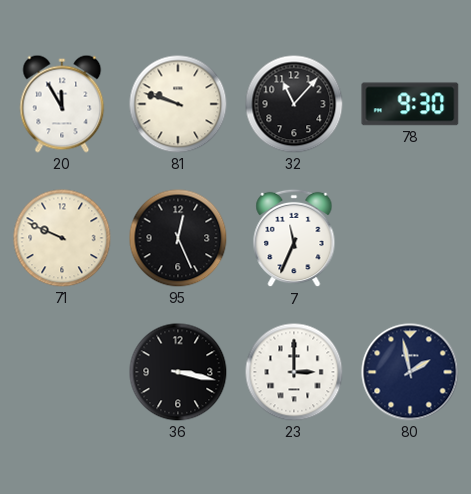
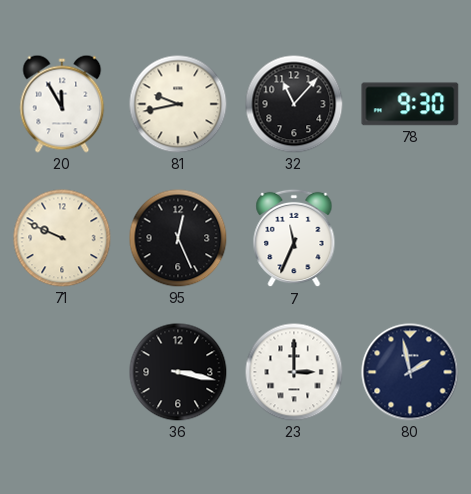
81: 9:48 -> 9:43 (178, 104)
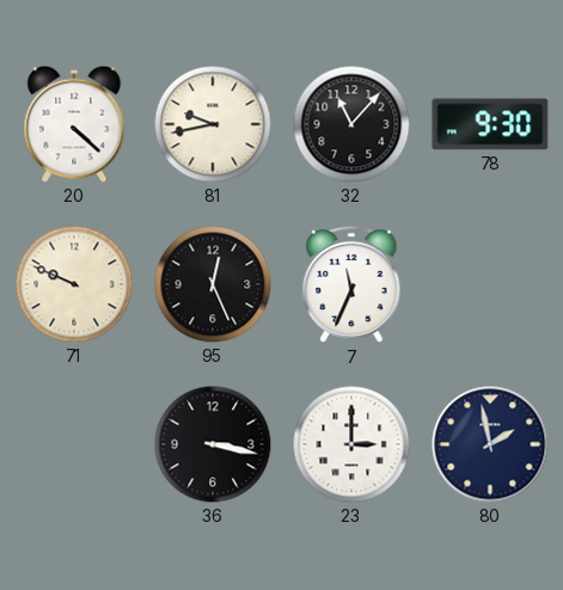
20: 11:55 -> 4:22 (74, 124)
